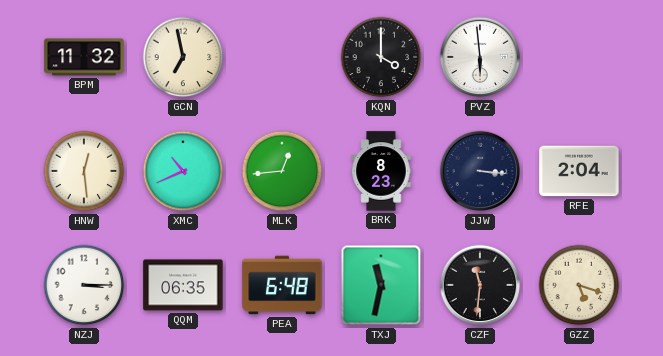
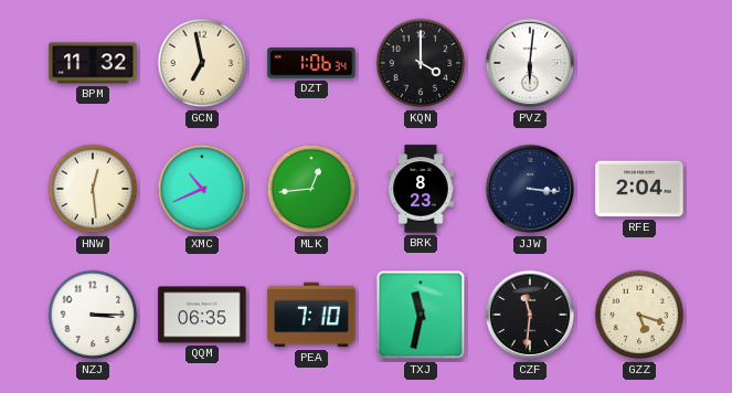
DZT: none -> 1:06 (311, 63)
PVZ: 5:59 -> 6:01 (530, 63)
PEA: 6:48 -> 7:10 (311, 315)
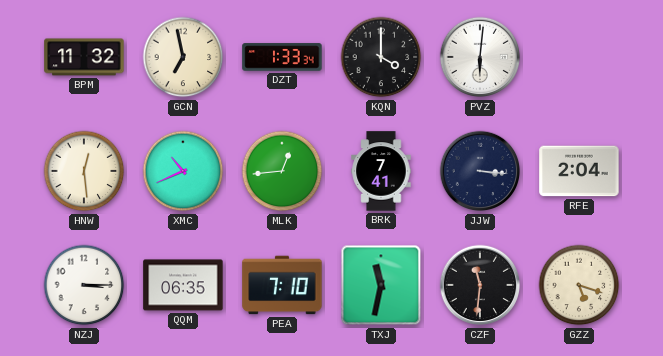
DZT: 1:06 -> 1:33 (282, 57)
BRK: 8:23 -> 7:41 (381, 171)
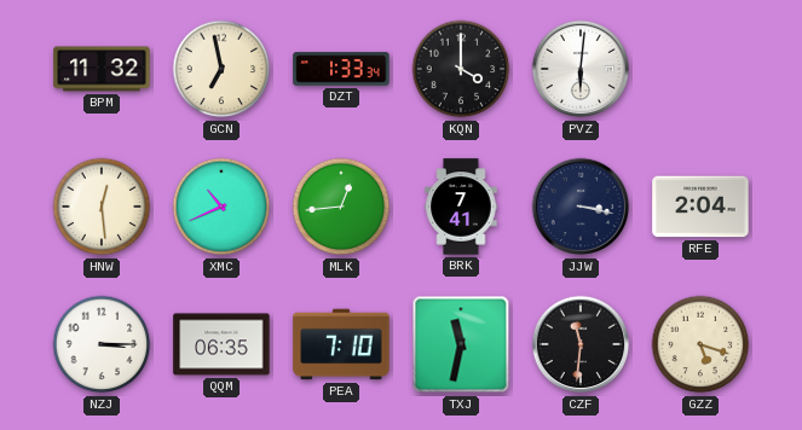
JJW: 3:16 -> 3:17 (581, 207)
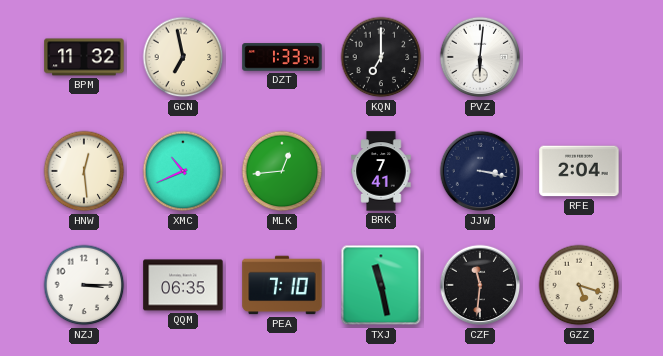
KQN: 4:00 -> 7:00 (381, 57)
TXJ: 11:32 -> 11:28 (381, 285)
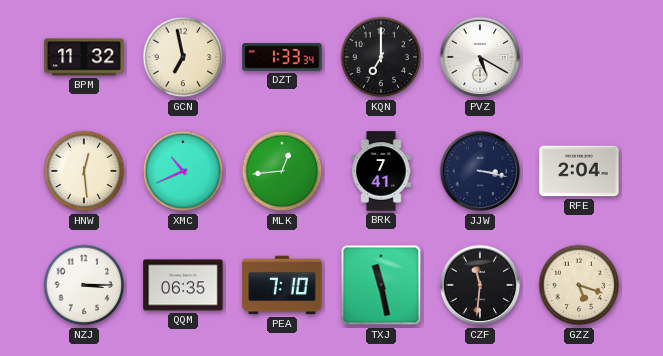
PVZ: 6:01 -> 5:20 (480, 57)
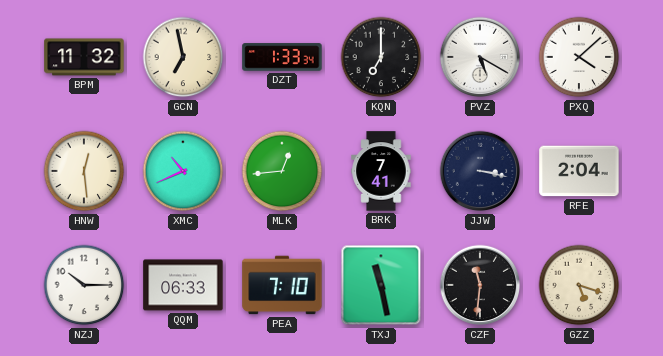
PXQ: none -> 4:08 (579, 57)
NZJ: 3:15 -> 10:15 (84, 285)
QQM: 06:35 -> 06:33 (183, 285)
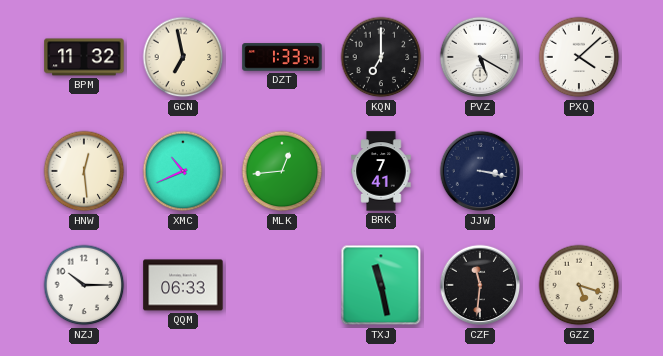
RFE: 2:04 -> none (579, 171)
PEA: 7:10 -> none (282, 285)
